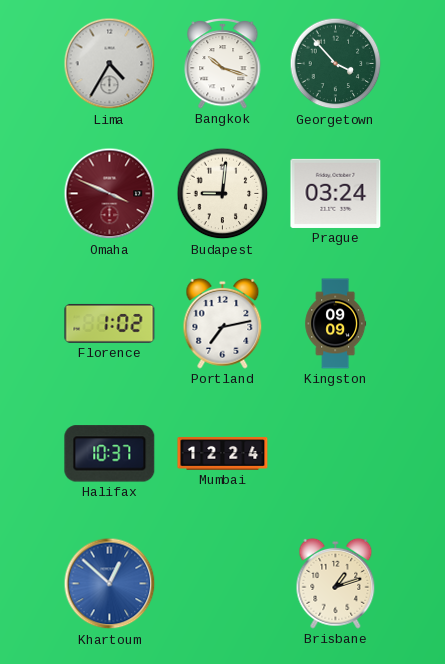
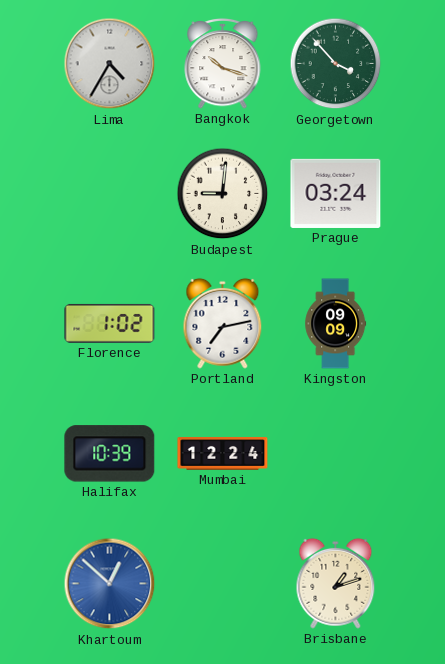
Omaha: 3:49 -> none (110, 194)
Halifax: 10:37 -> 10:39 (110, 454)
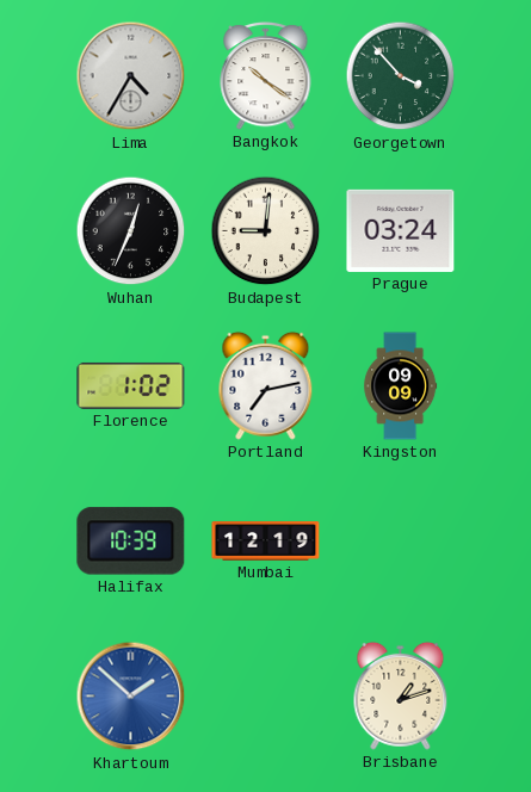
Bangkok: 10:18 -> 10:21 (266, 75)
Wuhan: none -> 12:34 (131, 231)
Mumbai: 12:24 -> 12:19 (266, 542)
Khartoum: 12:52 -> 1:52 (131, 697)
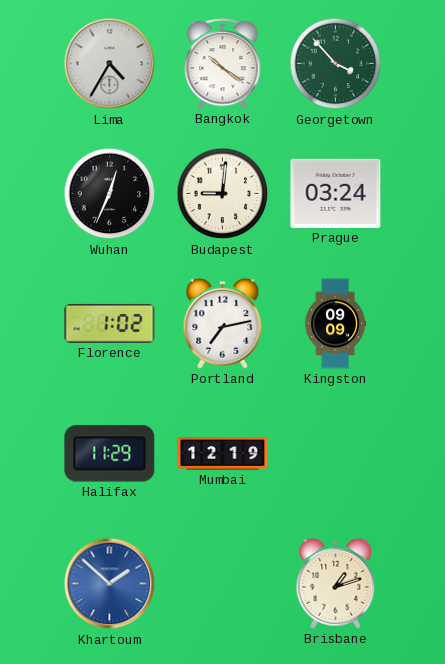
Halifax: 10:39 -> 11:29 (110, 454)
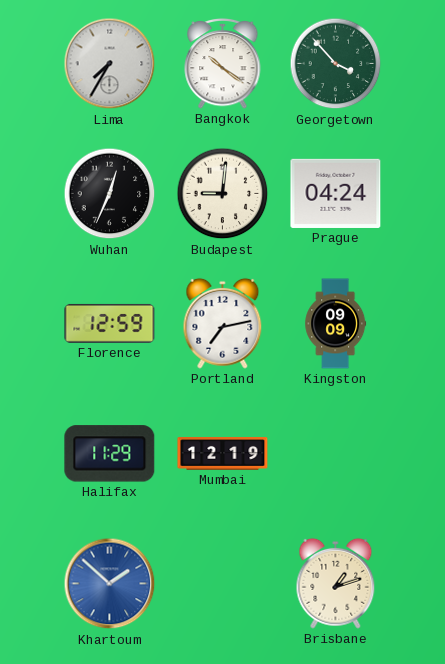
Lima: 4:35 -> 7:35 (110, 64)
Prague: 03:24 -> 04:24 (336, 193)
Florence: 1:02 -> 12:59 (110, 323)
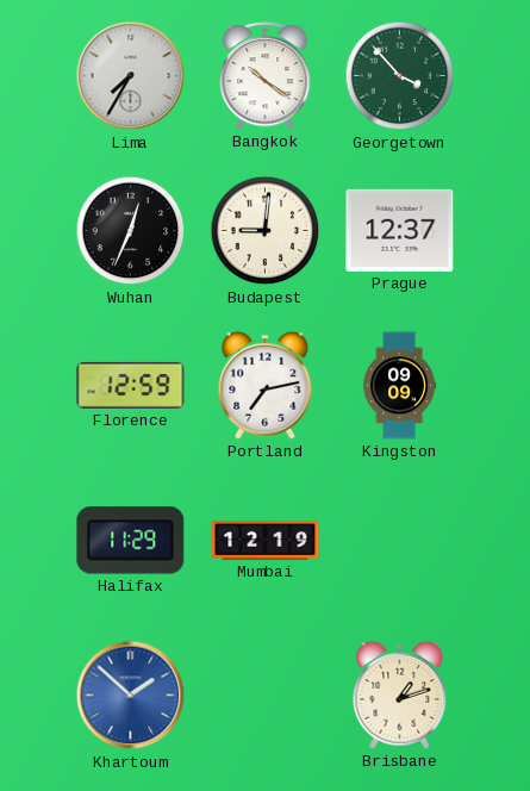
Prague: 04:24 -> 12:37 (400, 230)
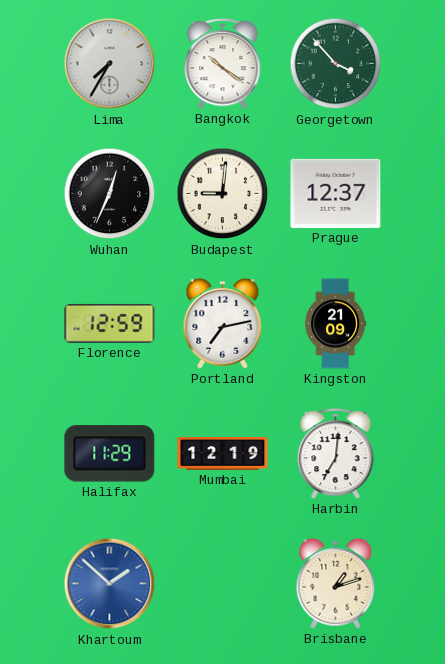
Kingston: 09:09 -> 21:09 (336, 324)
Harbin: none -> 7:01 (336, 453)
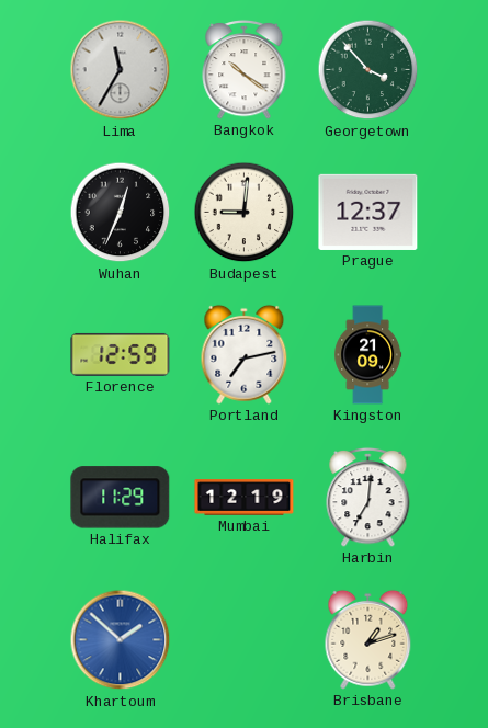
Lima: 7:35 -> 11:35 (121, 70)
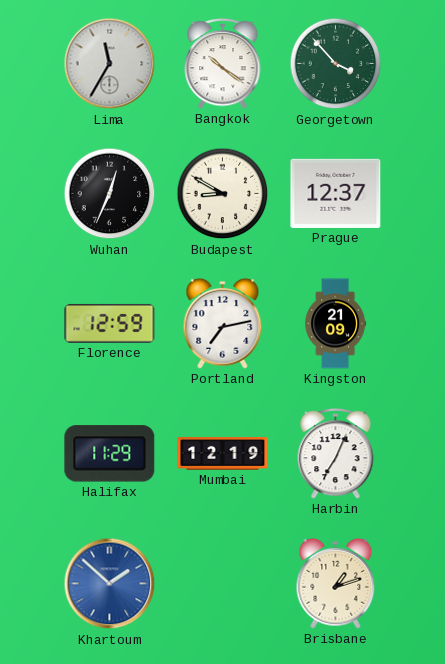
Budapest: 9:01 -> 8:50 (223, 194)
Harbin: 7:01 -> 7:04 (336, 453)
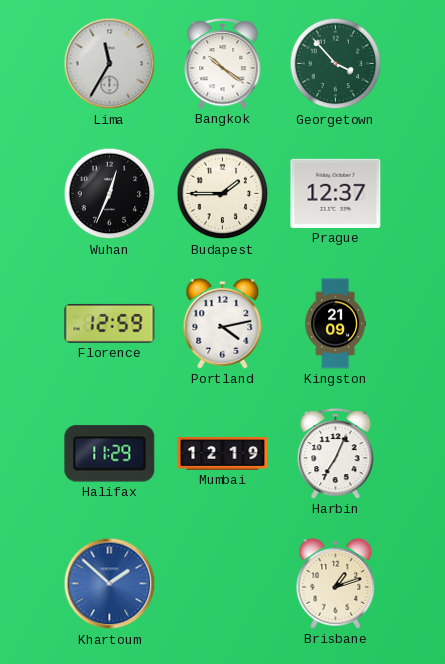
Budapest: 8:50 -> 1:45 (223, 194)
Portland: 7:13 -> 4:13 (223, 323)
